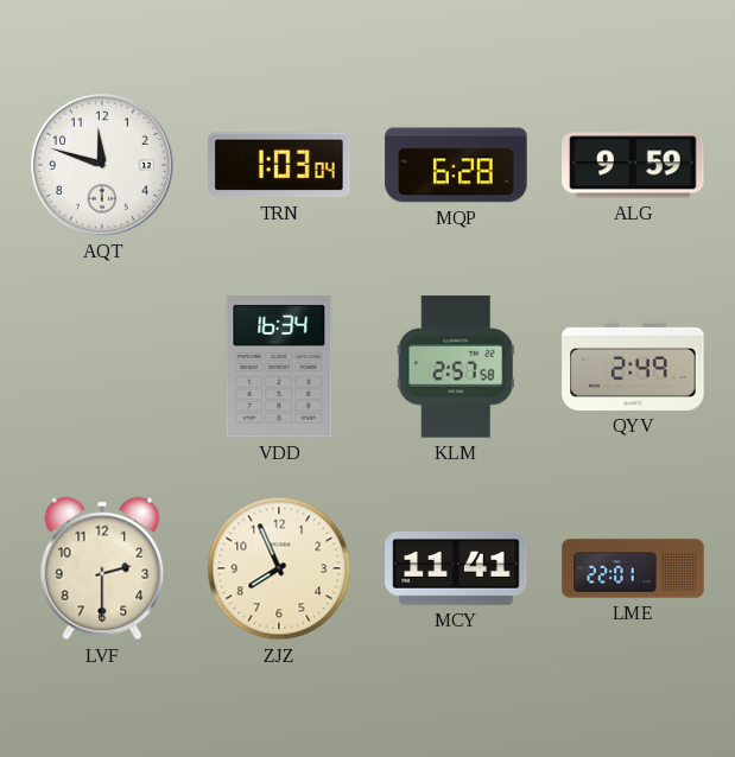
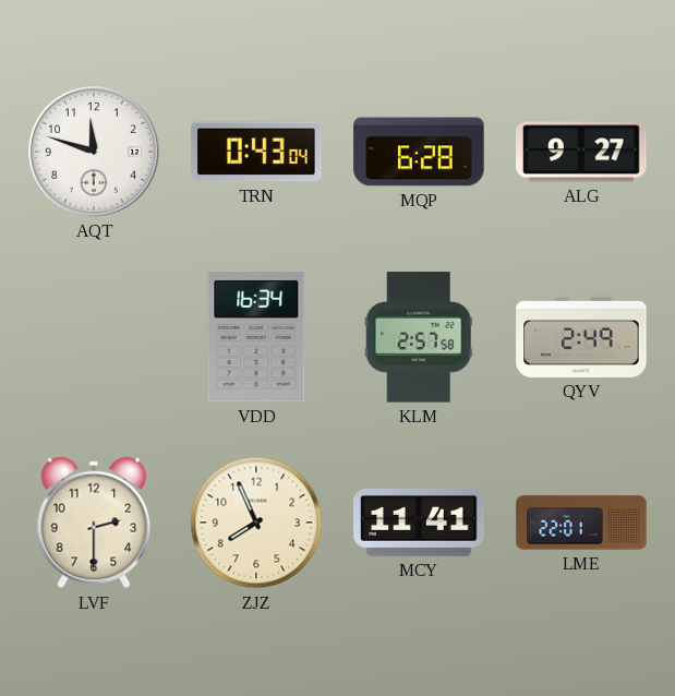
TRN: 1:03 -> 0:43 (256, 152)
ALG: 9:59 -> 9:27 (581, 152)
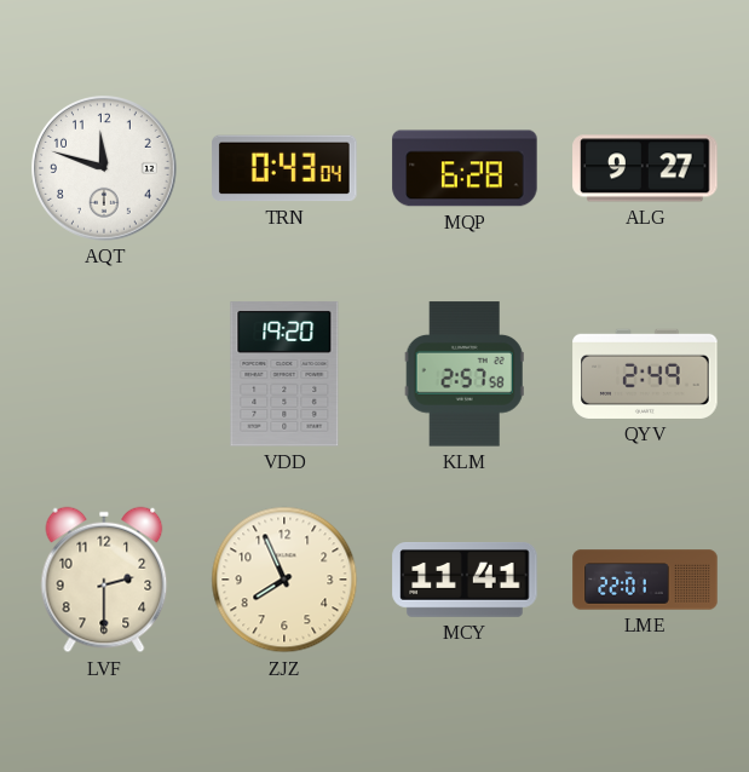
VDD: 16:34 -> 19:20 (284, 374)
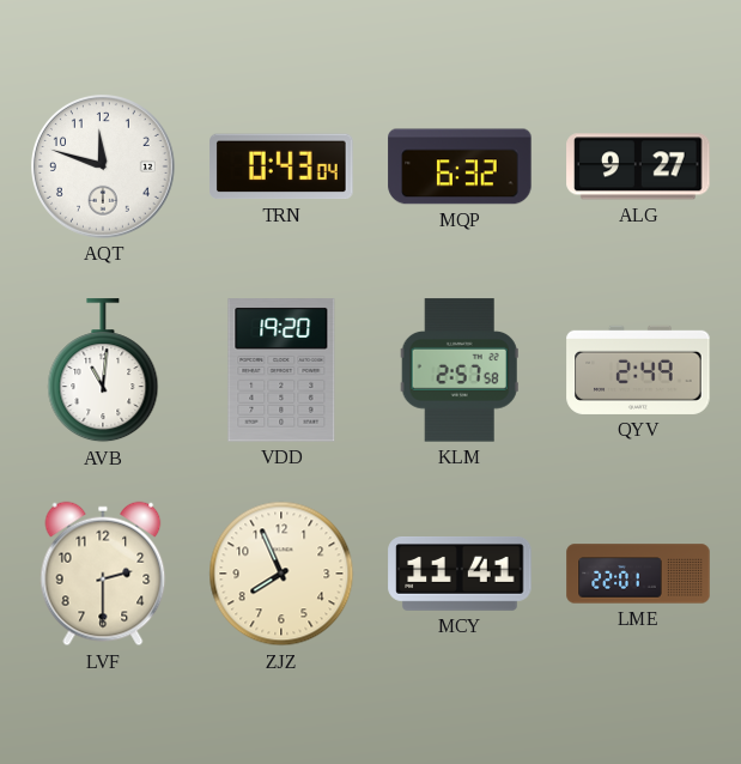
MQP: 6:28 -> 6:32 (460, 166)
AVB: none -> 11:01 (103, 371)
